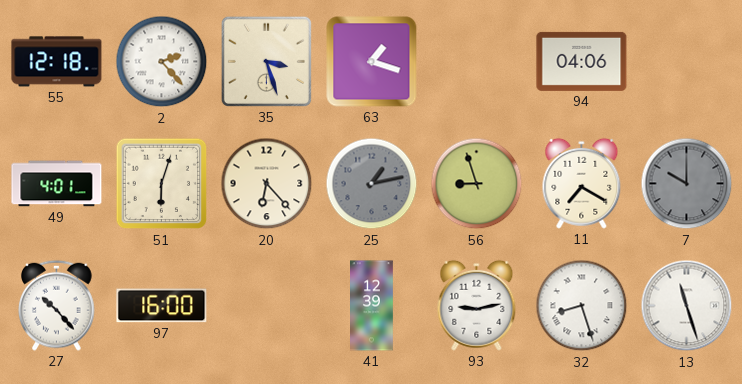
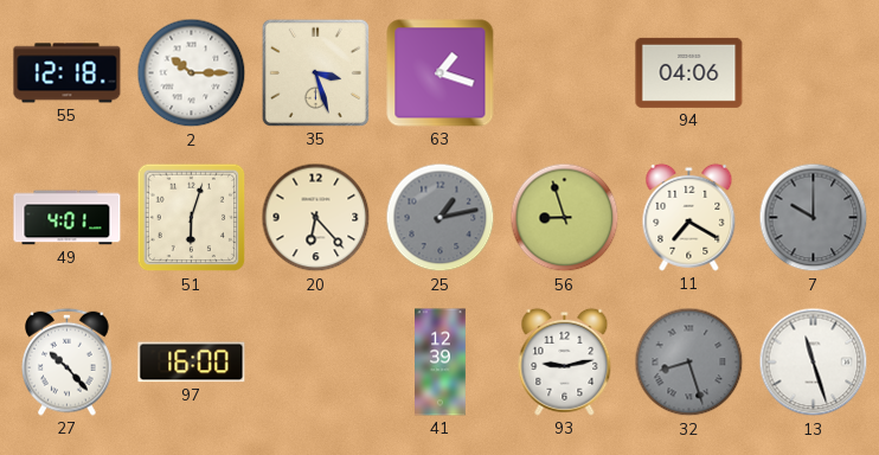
2: 2:23 -> 10:15 (192, 73)
32 dial: white -> grey (689, 363)
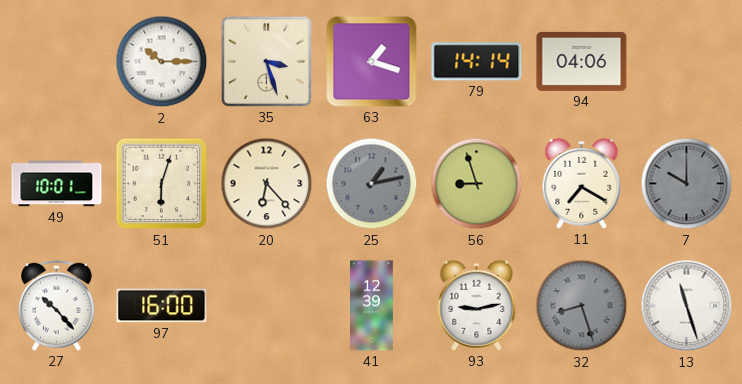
55: 12:18 -> none (68, 73)
79: none -> 14:14 (477, 62)
49: 4:01 -> 10:01 (57, 184)
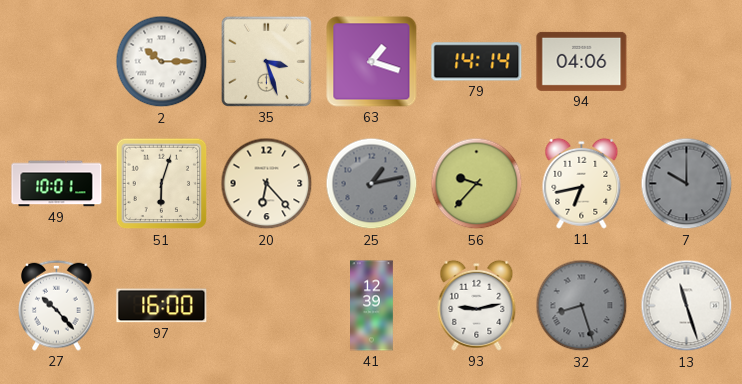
56: 8:57 -> 9:37 (477, 184)
11: 7:20 -> 6:43 (582, 183)
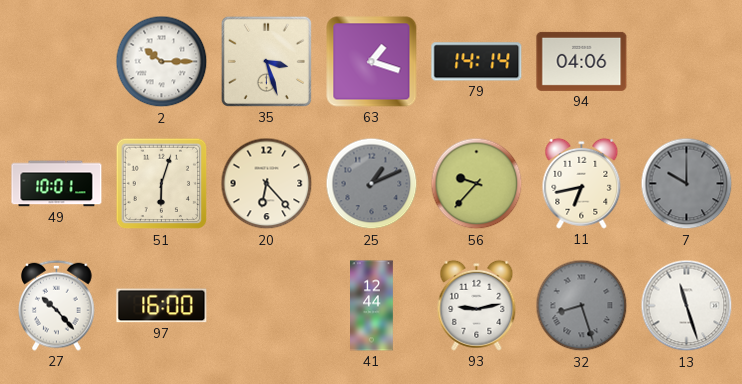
25: 1:13 -> 1:11 (372, 184)
41: 12:39 -> 12:44 (372, 306)
